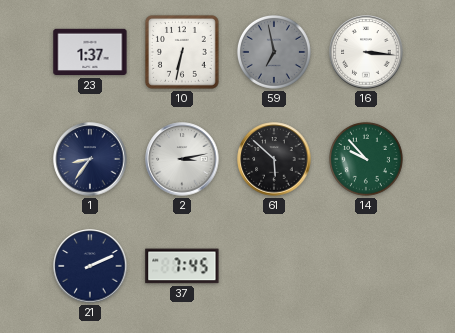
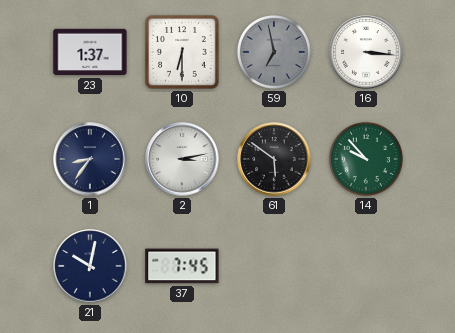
10: 6:32 -> 6:30 (182, 52)
61: 5:52 -> 5:51 (274, 159)
21: 2:11 -> 10:02 (90, 266)
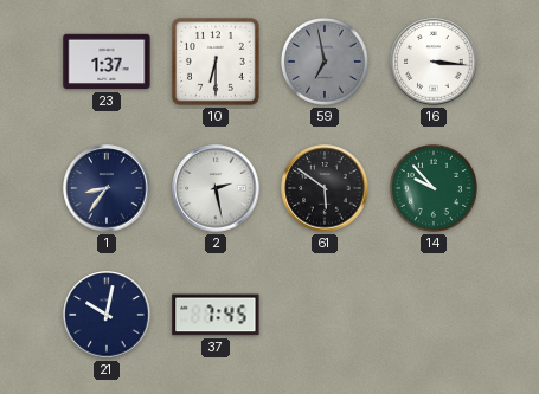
2: 3:13 -> 2:28 (216, 188)
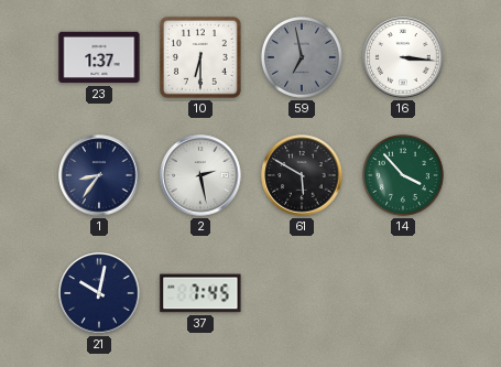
61: 5:51 -> 5:50 (302, 175)
14: 9:53 -> 3:53 (403, 175)
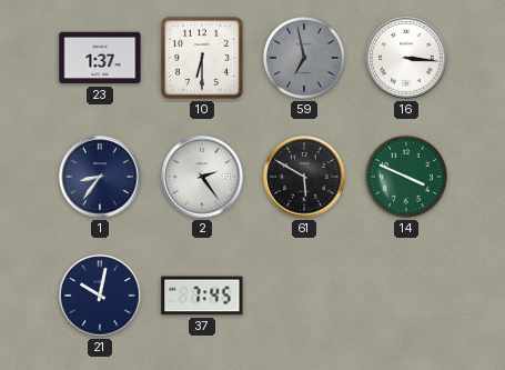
2: 2:28 -> 2:24 (202, 177)
14: 3:53 -> 3:49 (406, 177)
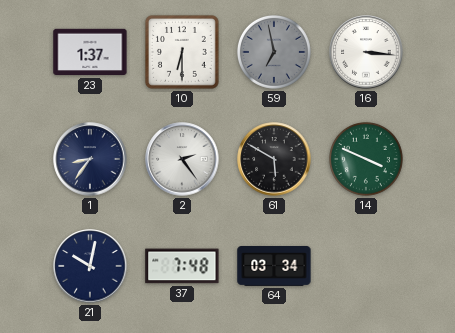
37: 7:45 -> 7:48 (182, 266)
64: none -> 03:34 (274, 267)
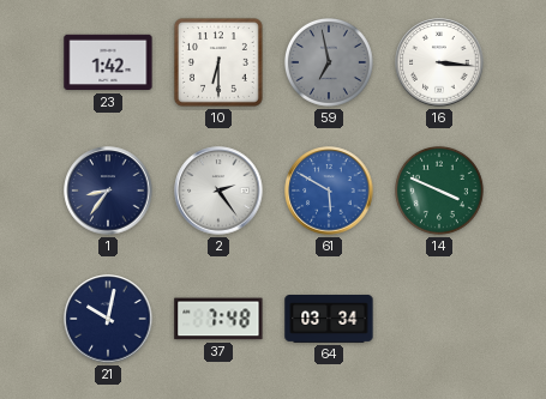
23: 1:37 -> 1:42 (108, 62)
61 dial: black -> blue (329, 191)
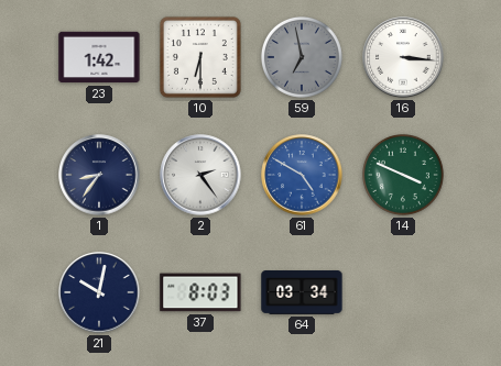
61: 5:50 -> 4:50 (302, 175)
37: 7:48 -> 8:03 (200, 292)
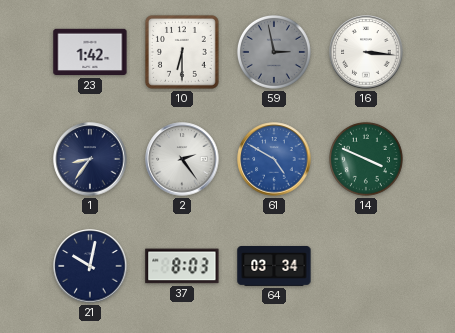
59: 6:58 -> 2:58 (274, 52)
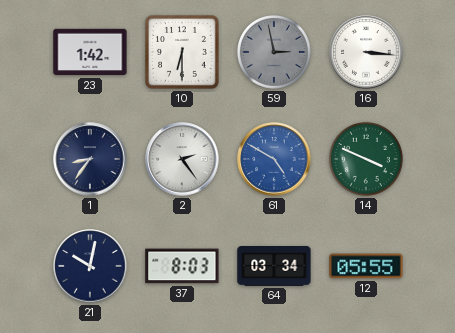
12: none -> 05:55 (366, 266)
